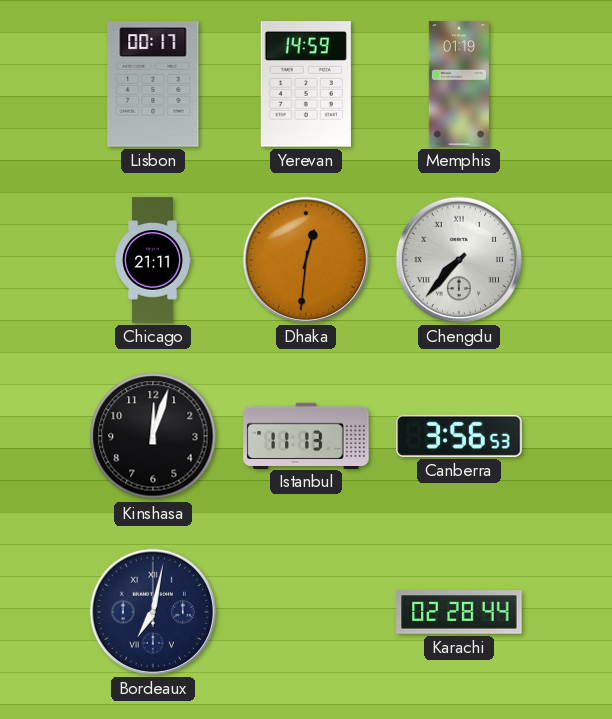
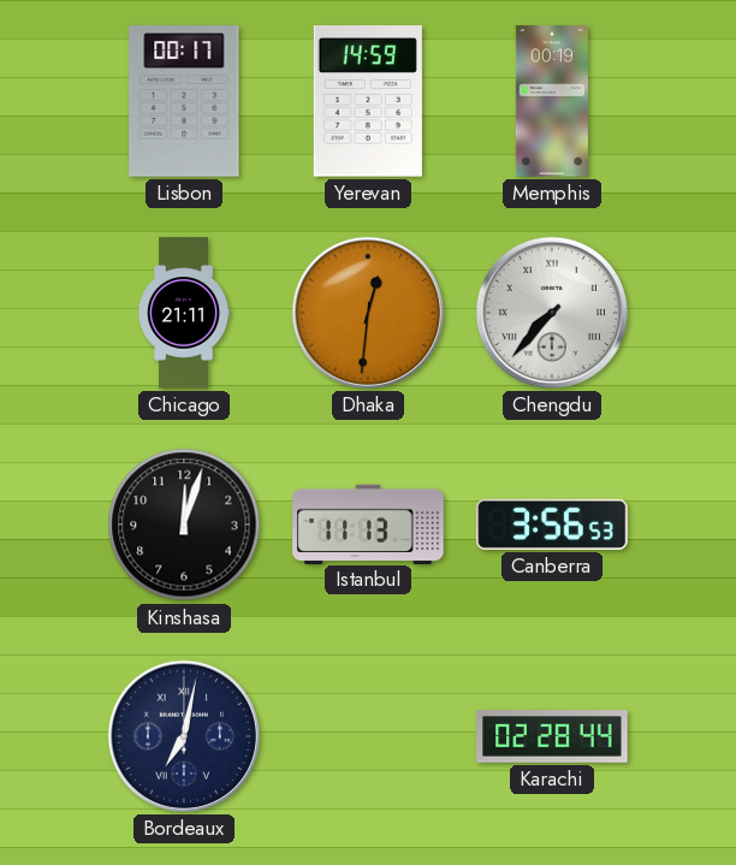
Memphis: 01:19 -> 00:19 (552, 101)
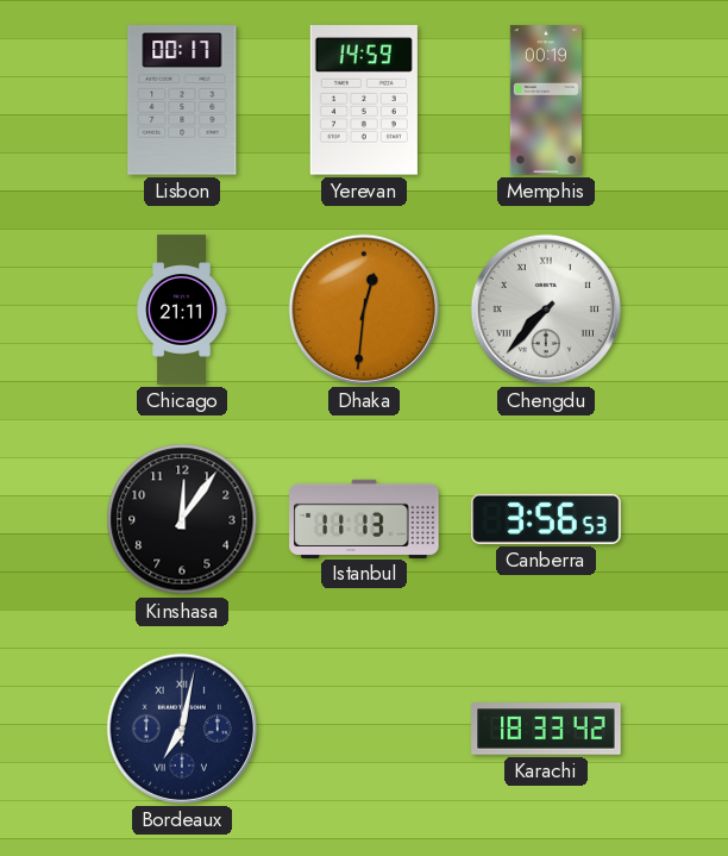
Kinshasa: 12:03 -> 12:06 (182, 519)
Karachi: 02:28 -> 18:33 (546, 729)
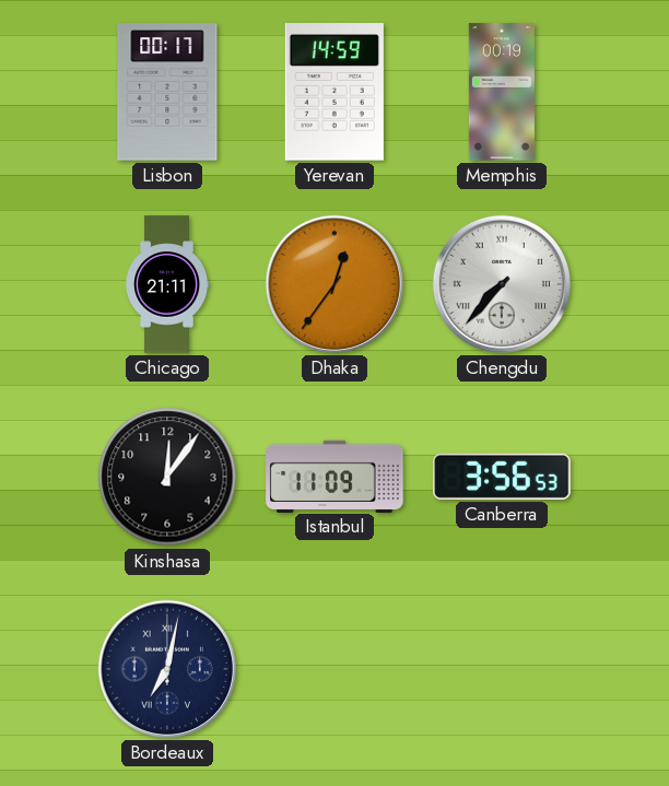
Dhaka: 12:31 -> 12:36 (334, 284)
Istanbul: 11:13 -> 11:09 (334, 476)
Karachi: 18:33 -> none (546, 729)
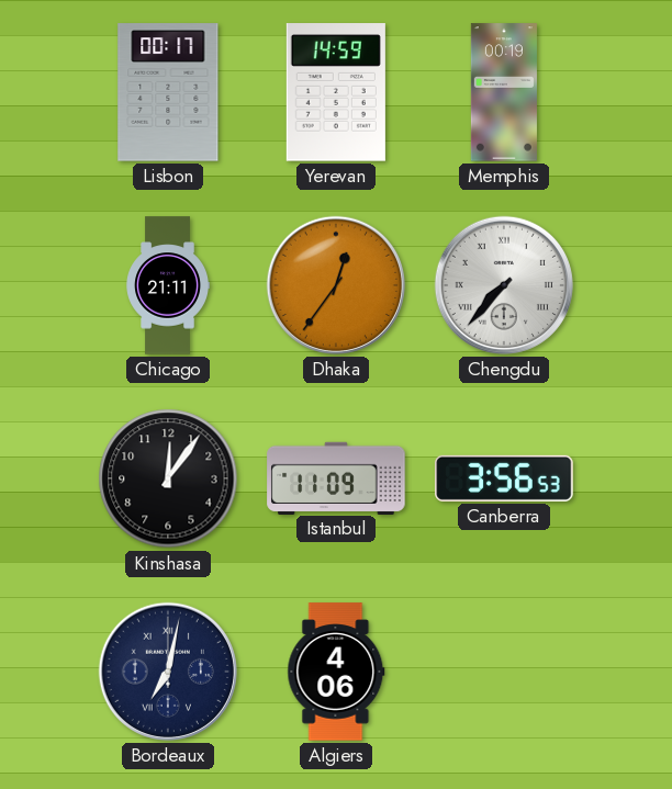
Algiers: none -> 4:06 (336, 672)
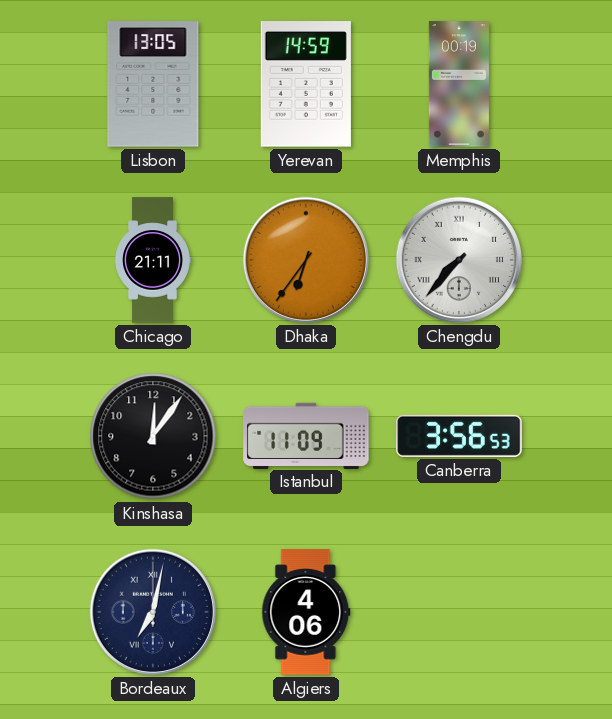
Lisbon: 00:17 -> 13:05 (153, 84)
Dhaka: 12:36 -> 6:36 (306, 260)
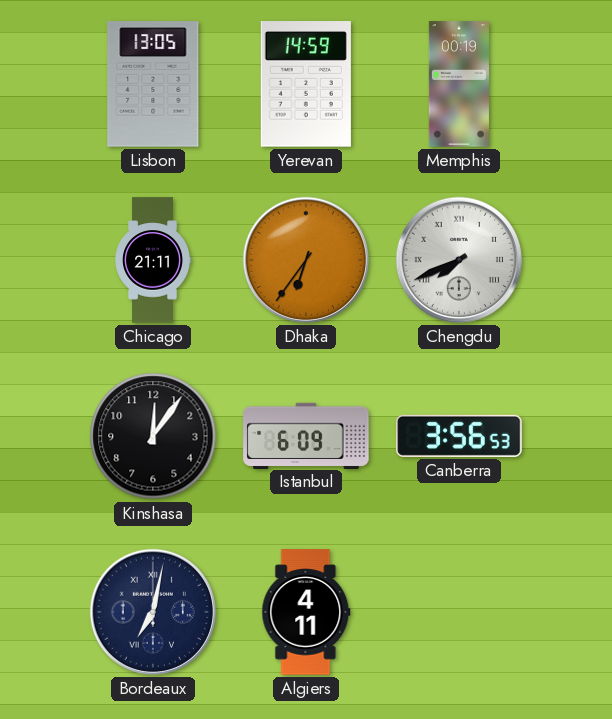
Chengdu: 7:37 -> 7:41 (459, 260)
Istanbul: 11:09 -> 6:09 (306, 435)
Algiers: 4:06 -> 4:11 (306, 612)
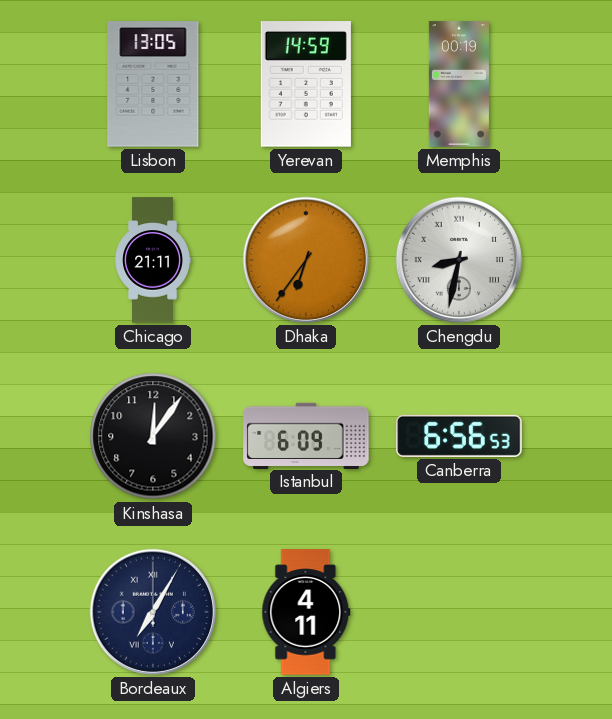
Chengdu: 7:41 -> 8:32 (459, 260)
Canberra: 3:56 -> 6:56 (459, 436)
Bordeaux: 7:02 -> 7:05 (153, 612)
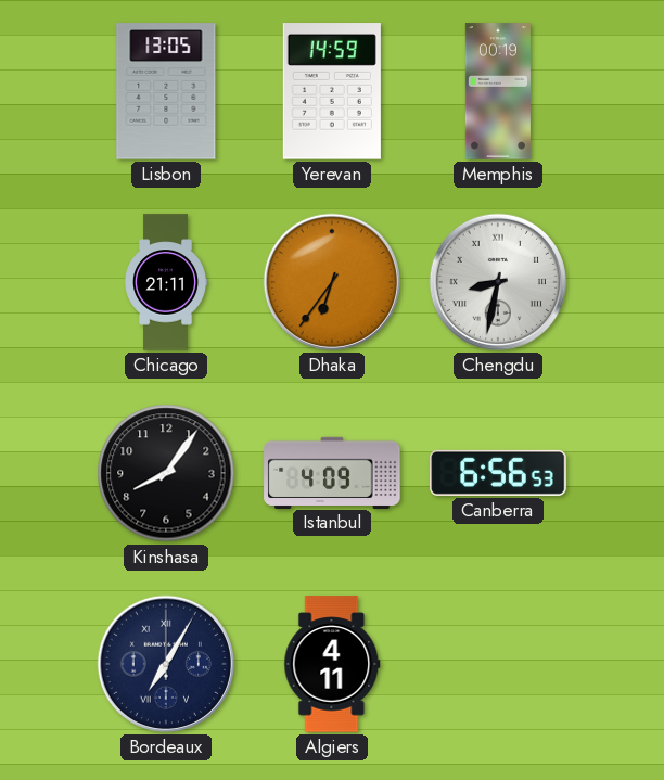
Kinshasa: 12:06 -> 8:06 (166, 473)
Istanbul: 6:09 -> 4:09 (332, 472)
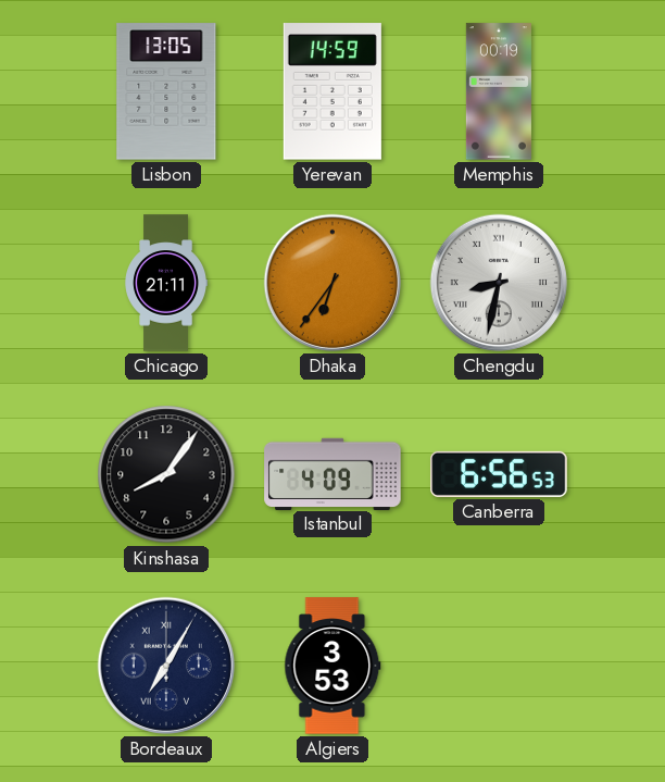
Algiers: 4:11 -> 3:53 (332, 666)
